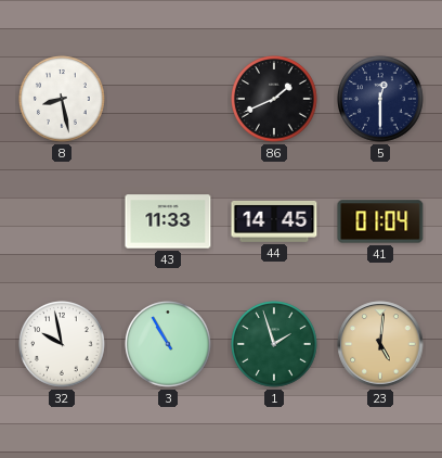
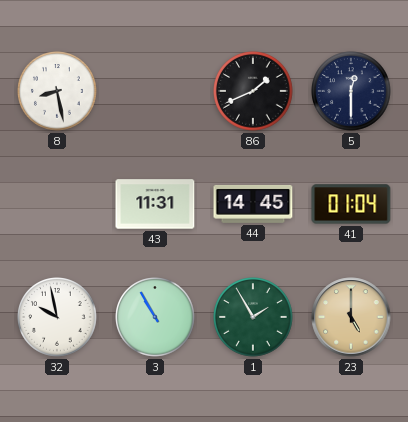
43: 11:33 -> 11:31 (155, 204)
1: 1:57 -> 1:55 (253, 317)
23: 5:01 -> 5:00 (351, 317)
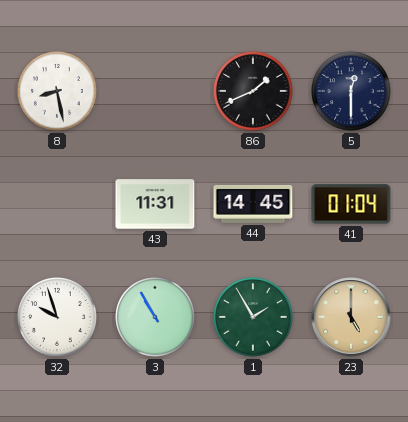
32: 9:58 -> 9:57 (57, 317)
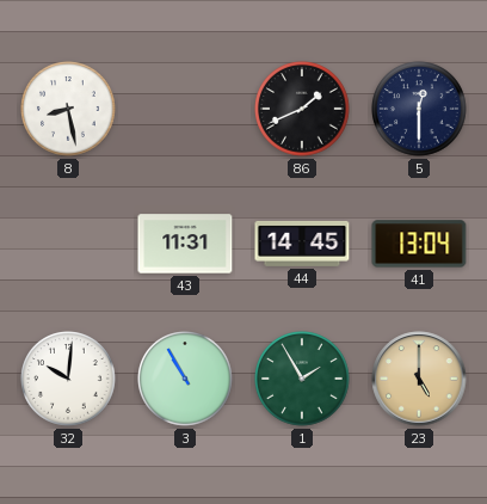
41: 01:04 -> 13:04 (419, 244)
32: 9:57 -> 10:01 (68, 379)
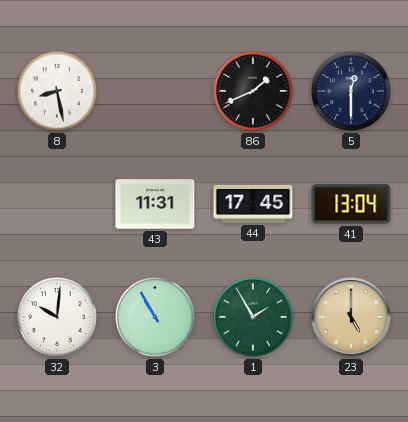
44: 14:45 -> 17:45 (253, 204)
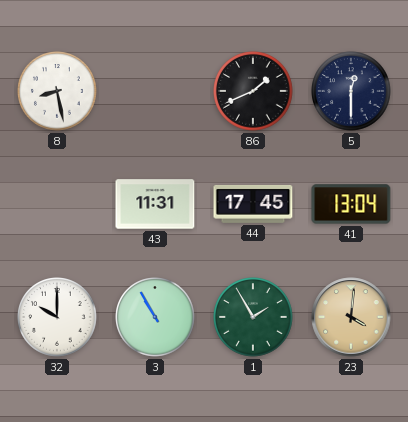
32: 10:01 -> 10:00 (57, 317)
23: 5:00 -> 4:01 (351, 317)
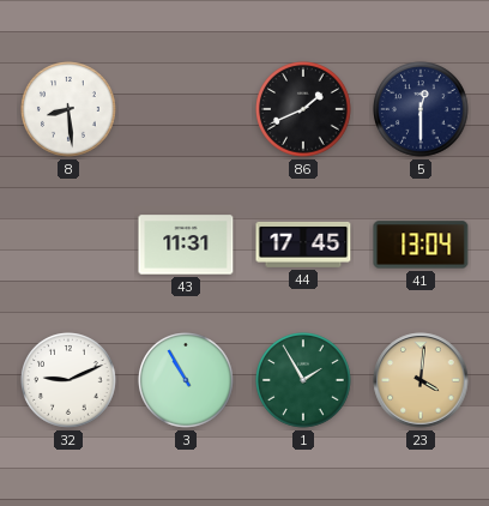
8: 8:28 -> 8:29 (68, 109)
32: 10:00 -> 9:11 (68, 380)
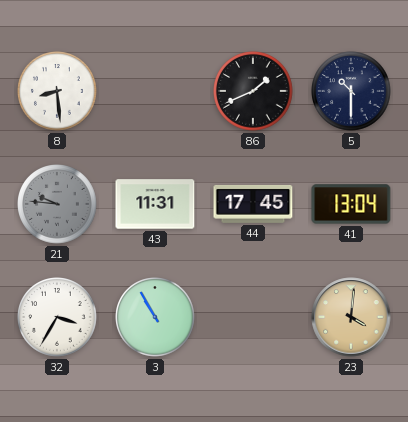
5: 12:30 -> 10:30 (351, 91)
21: none -> 9:46 (57, 204)
32: 9:11 -> 3:35 (57, 317)
1: 1:55 -> none (303, 380)
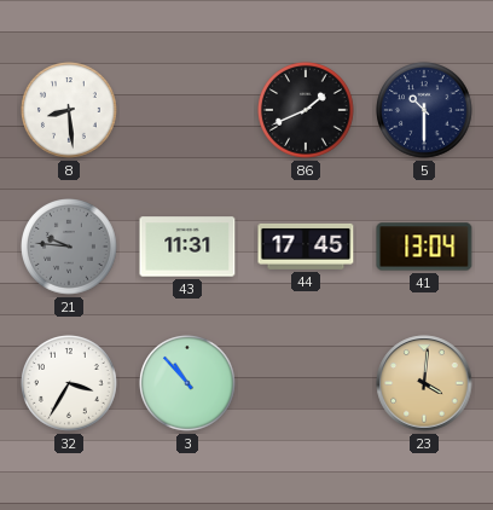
3: 10:55 -> 10:53 (187, 383)
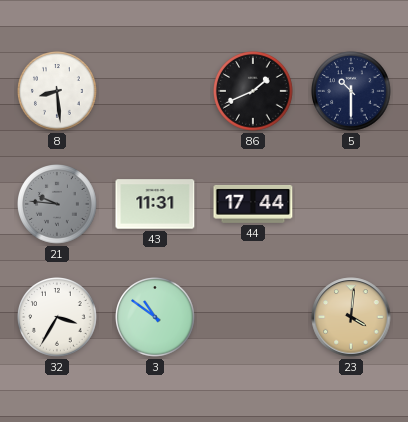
44: 17:45 -> 17:44 (253, 204)
41: 13:04 -> none (424, 247)
3: 10:53 -> 10:51 (155, 317)
